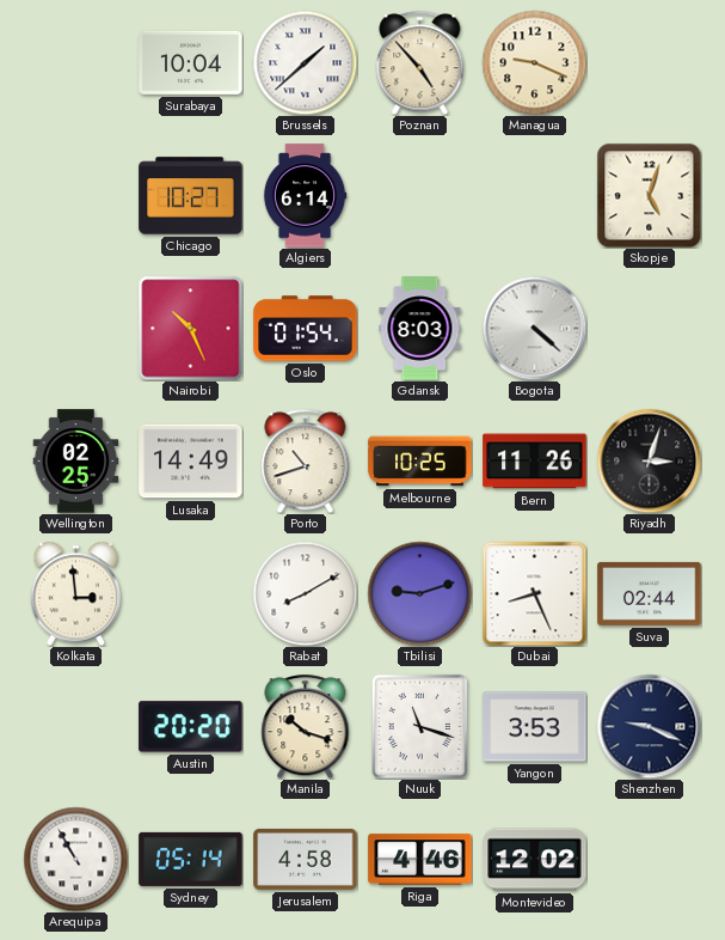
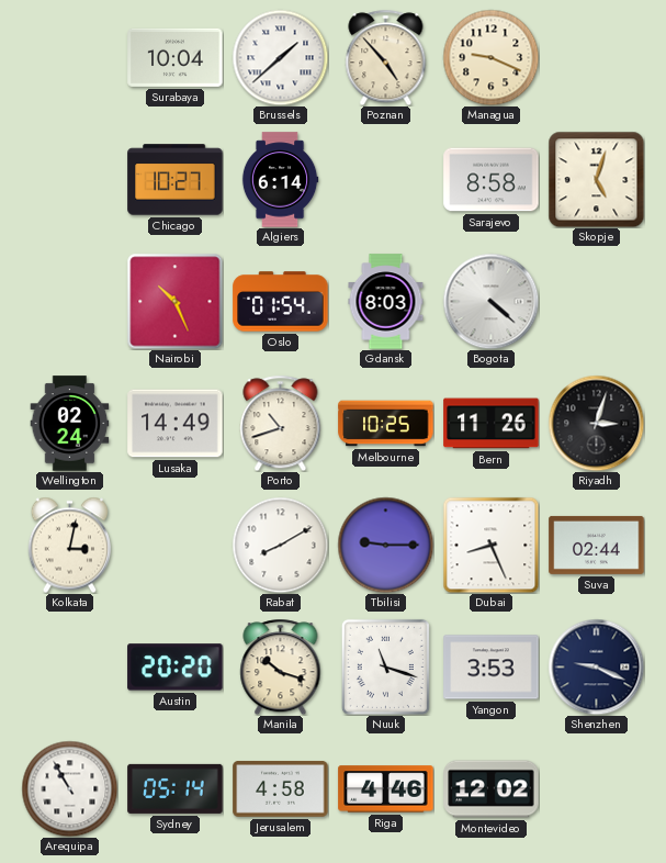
Sarajevo: none -> 8:58 (492, 180)
Wellington: 02:25 -> 02:24 (70, 424)
Kolkata: 2:59 -> 3:02 (69, 545)
Tbilisi: 9:12 -> 9:15 (385, 545)
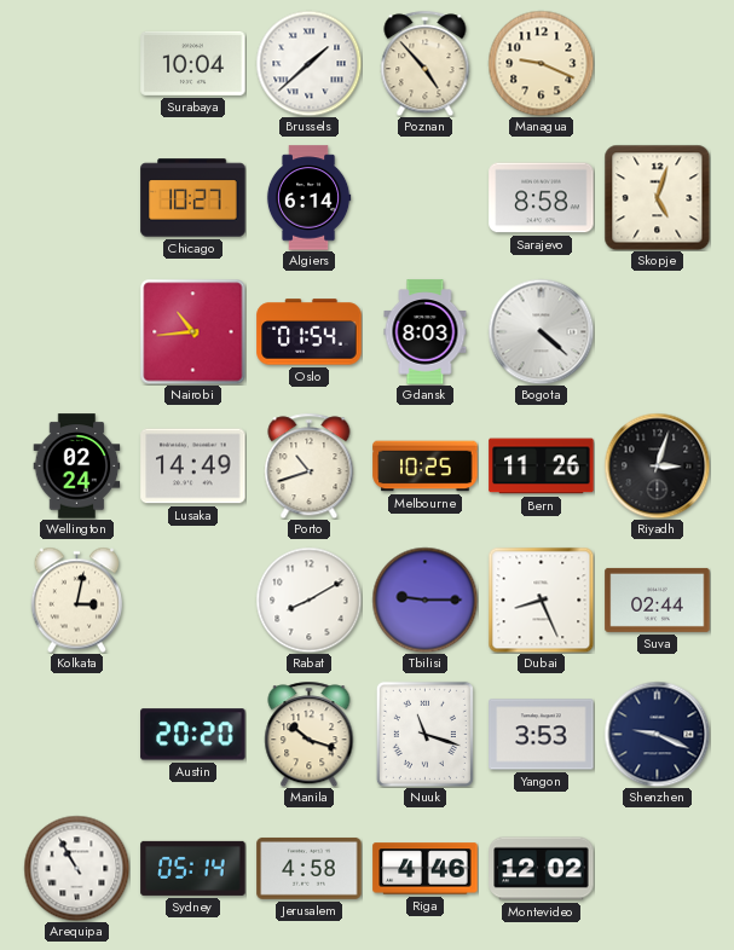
Nairobi: 10:26 -> 10:44 (192, 331)
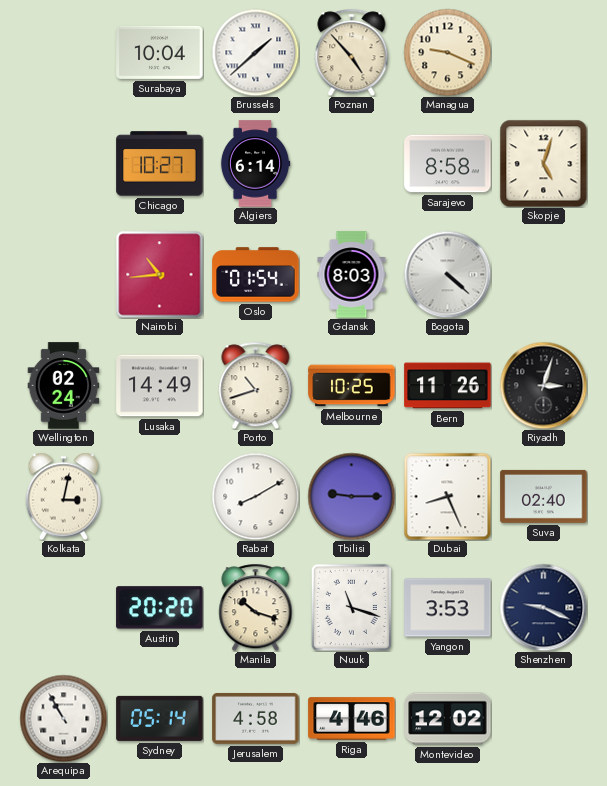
Suva: 02:44 -> 02:40 (544, 496)
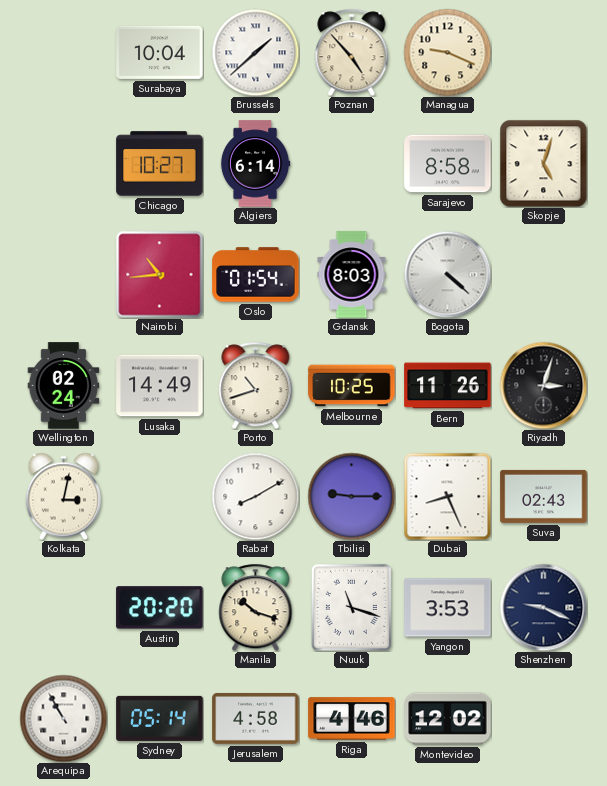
Suva: 02:40 -> 02:43 (544, 496)
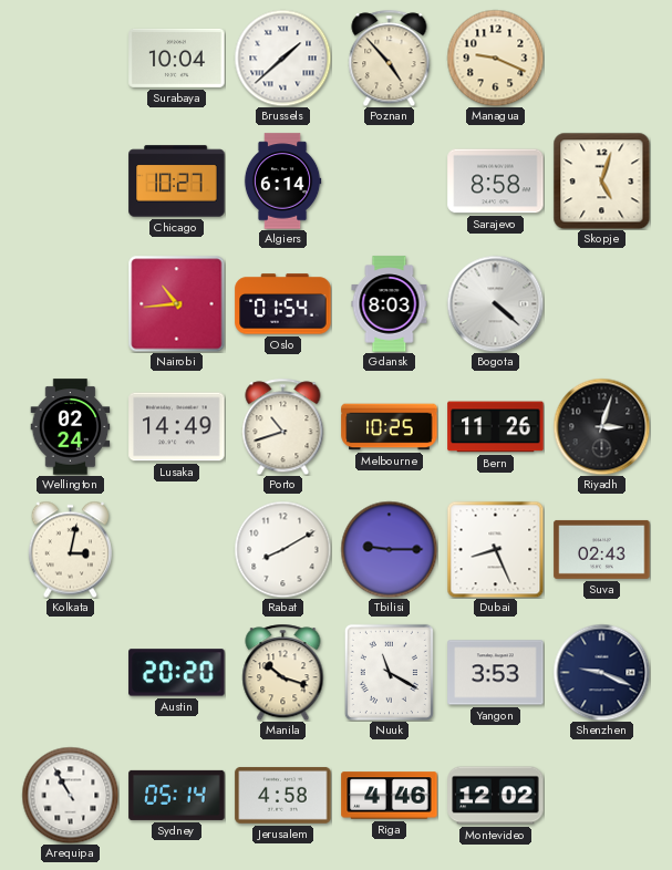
Nuuk: 11:18 -> 11:20 (389, 672)
